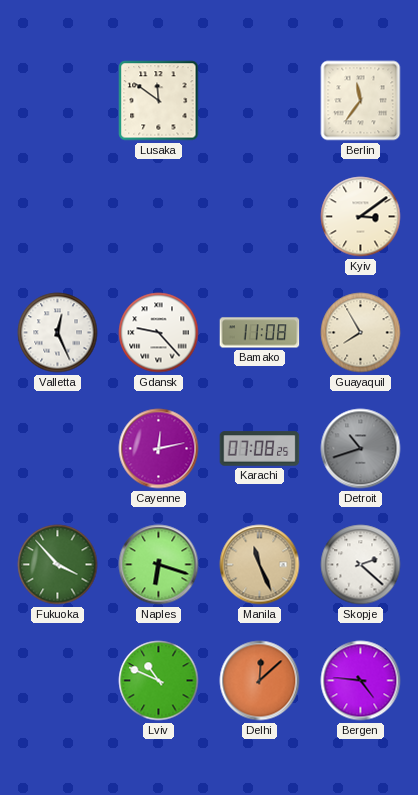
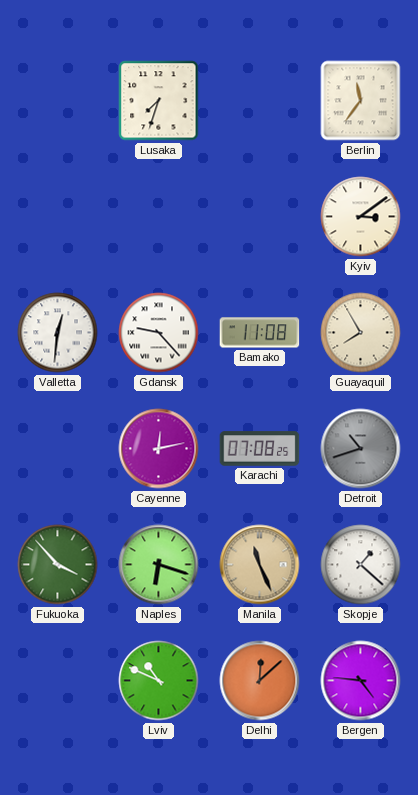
Lusaka: 11:51 -> 7:33 (159, 101)
Valletta: 12:26 -> 12:31 (58, 333)
Skopje: 2:22 -> 1:22 (361, 565)
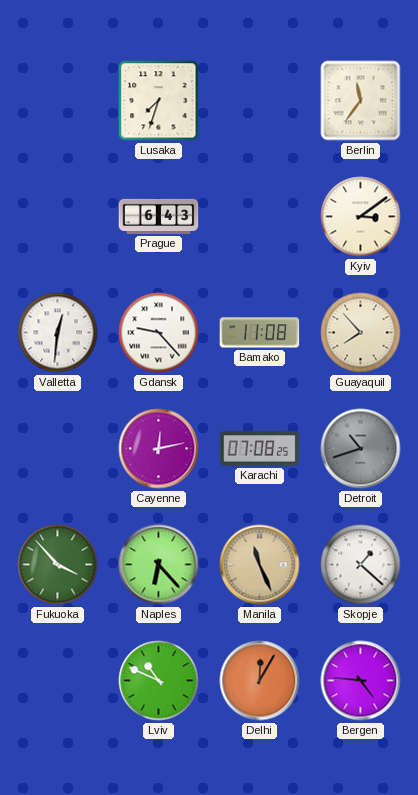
Prague: none -> 6:43 (159, 216)
Guayaquil: 7:55 -> 7:53 (361, 333)
Naples: 6:18 -> 6:23 (159, 565)
Delhi: 12:08 -> 12:05 (260, 681)
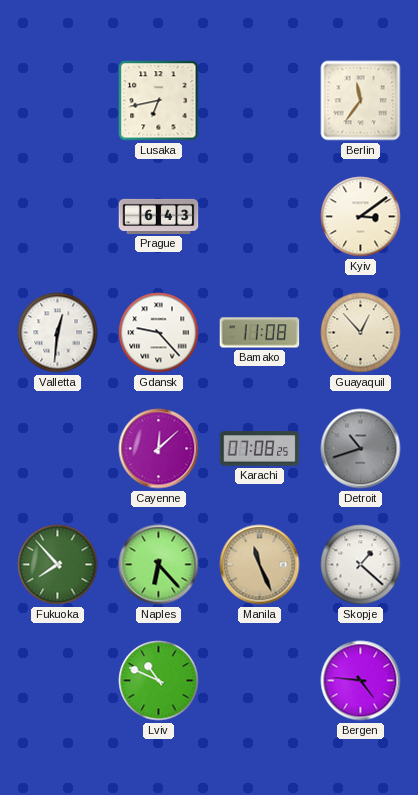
Lusaka: 7:33 -> 6:43 (159, 101)
Guayaquil: 7:53 -> 12:53 (361, 333)
Cayenne: 12:13 -> 12:08 (159, 449)
Fukuoka: 3:53 -> 7:53 (58, 565)
Delhi: 12:05 -> none (260, 681)
